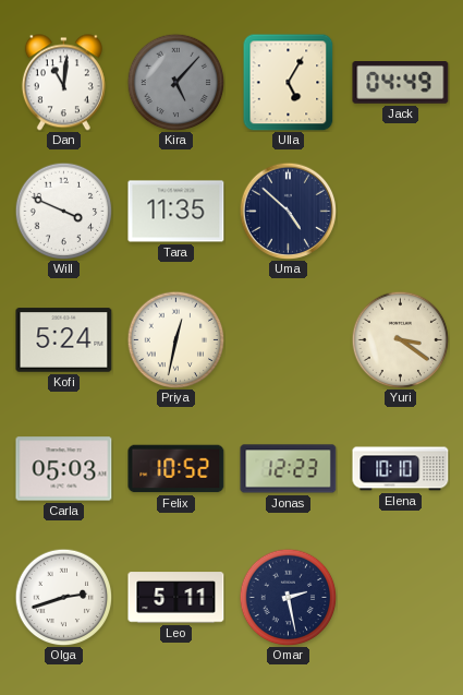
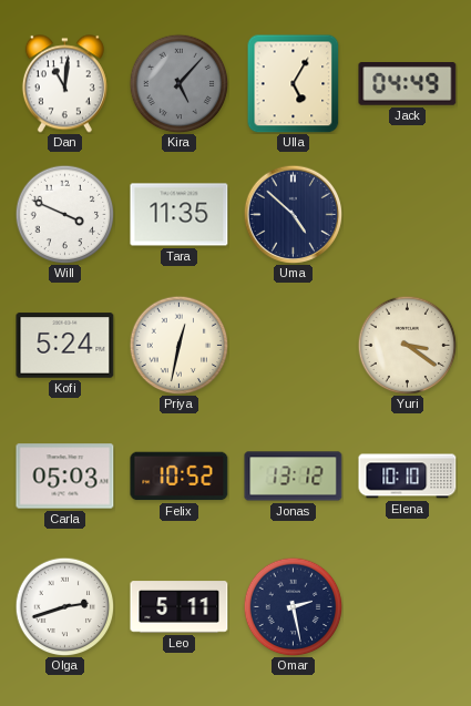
Jonas: 12:23 -> 13:12 (294, 477)
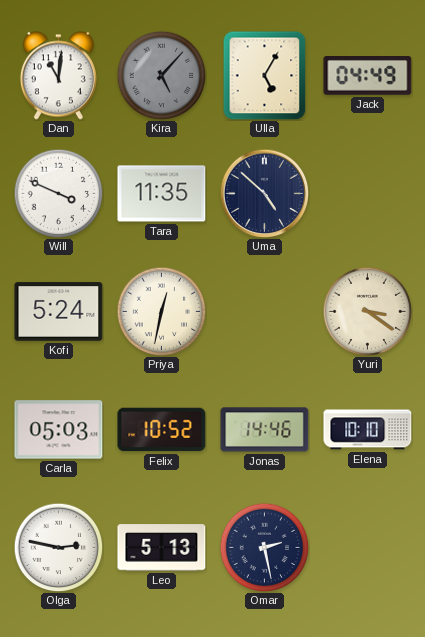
Jonas: 13:12 -> 14:46 (265, 430)
Olga: 2:42 -> 2:47 (58, 547)
Leo: 5:11 -> 5:13 (162, 548)
